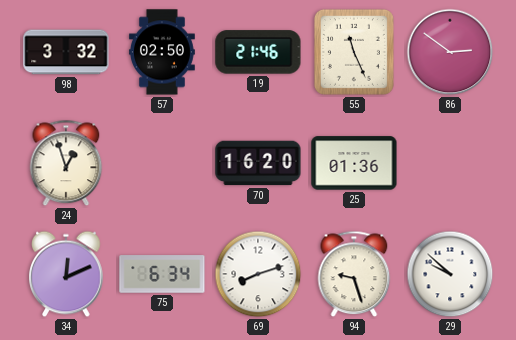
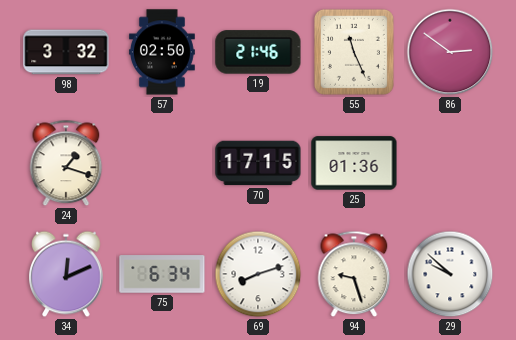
24: 12:57 -> 1:18 (66, 163)
70: 16:20 -> 17:15 (258, 163)
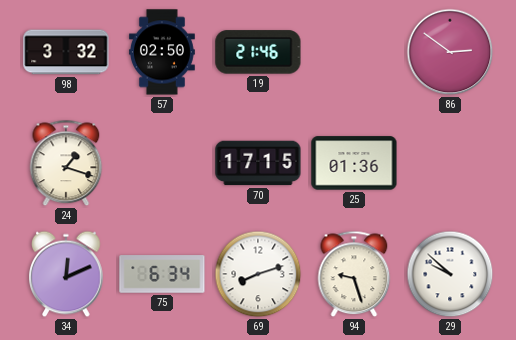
55: 11:26 -> none (354, 52)
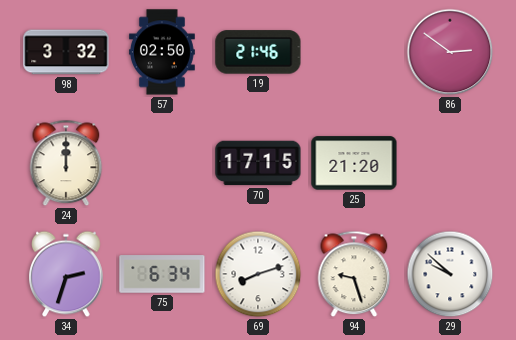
24: 1:18 -> 12:00 (66, 163)
25: 01:36 -> 21:20 (354, 163)
34: 12:11 -> 2:33 (67, 274)
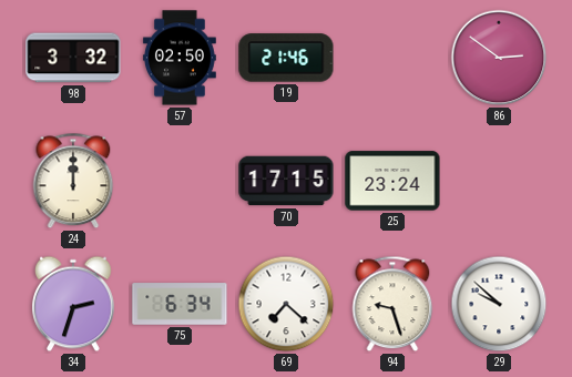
25: 21:20 -> 23:24 (392, 181)
69: 8:12 -> 7:22 (286, 304)
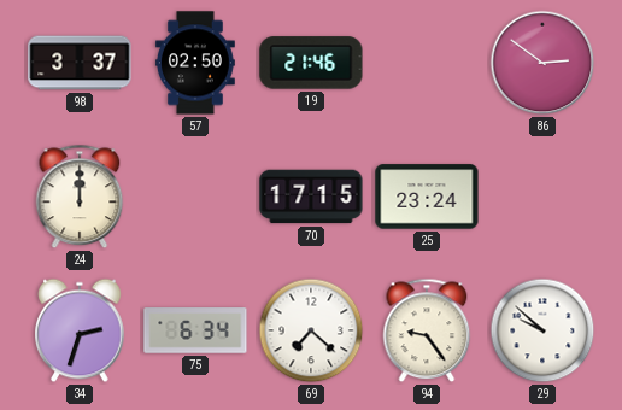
98: 3:32 -> 3:37 (80, 63)
94: 9:27 -> 9:24 (427, 330)
